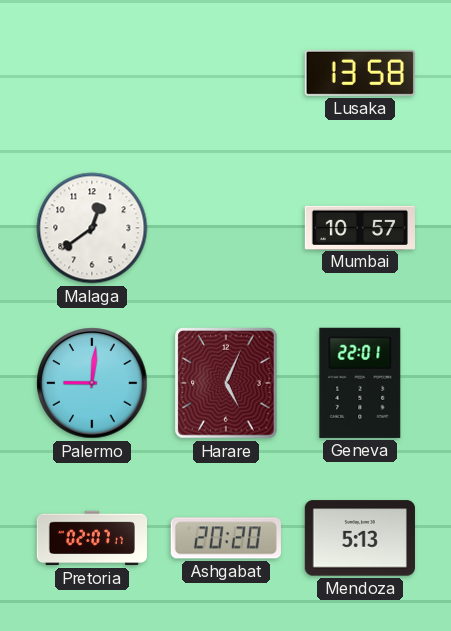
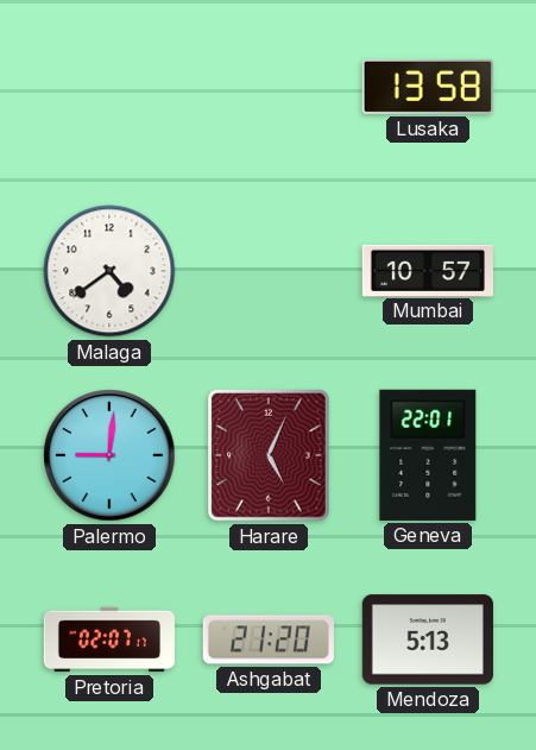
Malaga: 12:39 -> 4:39 (109, 271)
Ashgabat: 20:20 -> 21:20 (269, 639)
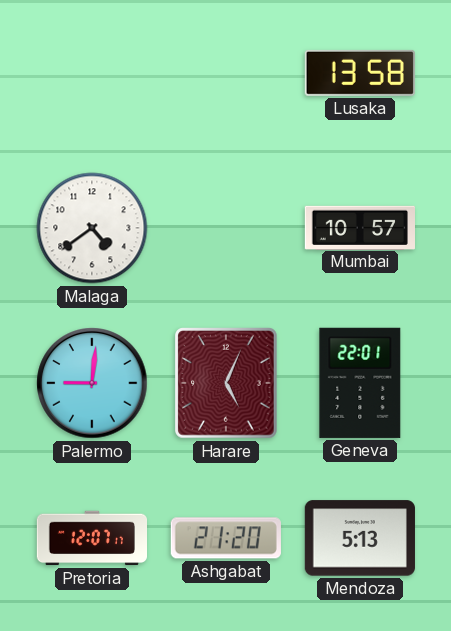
Pretoria: 02:07 -> 12:07 (91, 538)
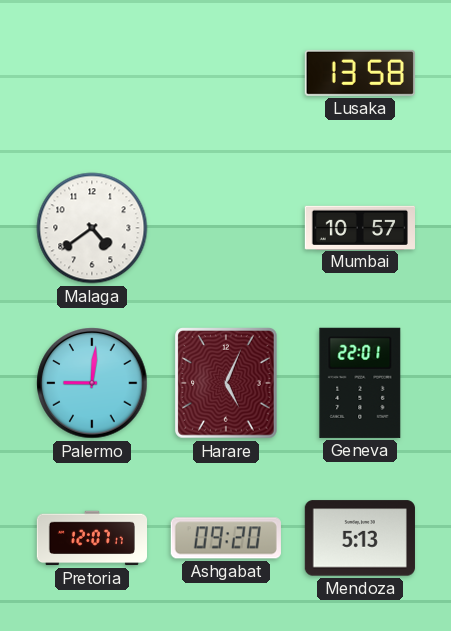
Ashgabat: 21:20 -> 09:20 (226, 538)
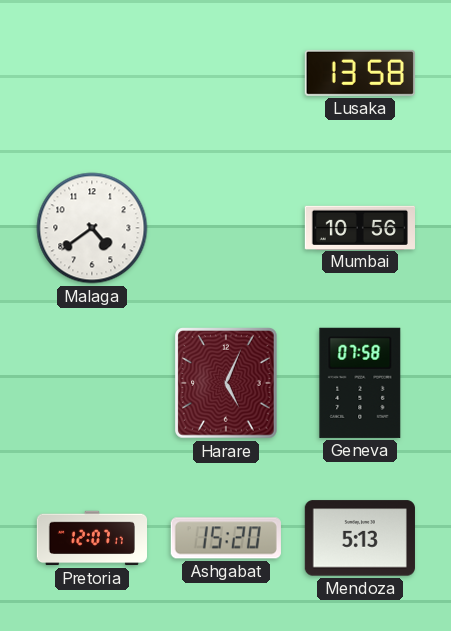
Mumbai: 10:57 -> 10:56 (359, 227)
Palermo: 9:01 -> none (92, 383)
Geneva: 22:01 -> 07:58 (360, 383)
Ashgabat: 09:20 -> 15:20 (226, 538)
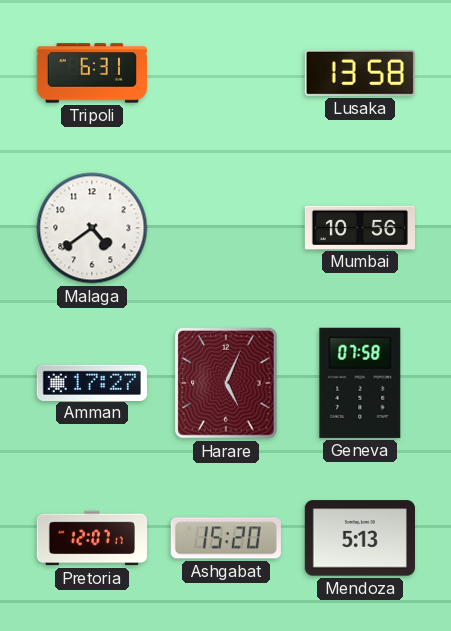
Tripoli: none -> 6:31 (92, 73)
Amman: none -> 17:27 (92, 382)
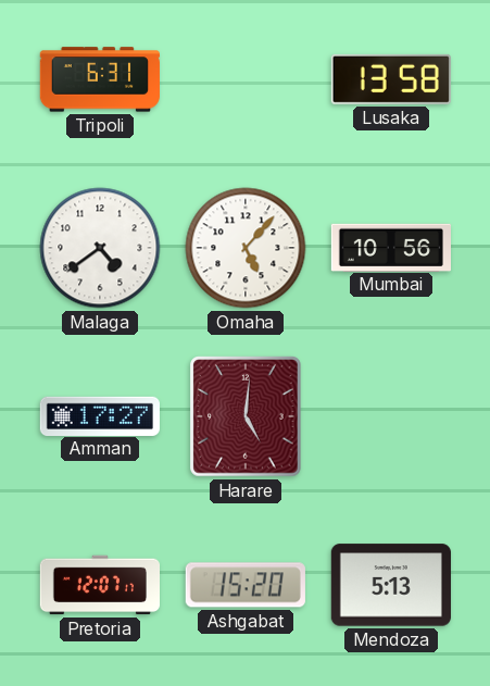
Omaha: none -> 5:07 (246, 248)
Harare: 5:04 -> 5:01 (247, 417)
Geneva: 07:58 -> none (360, 383)
